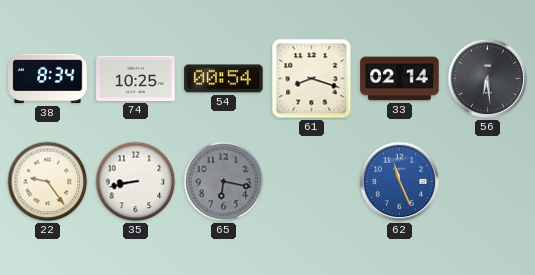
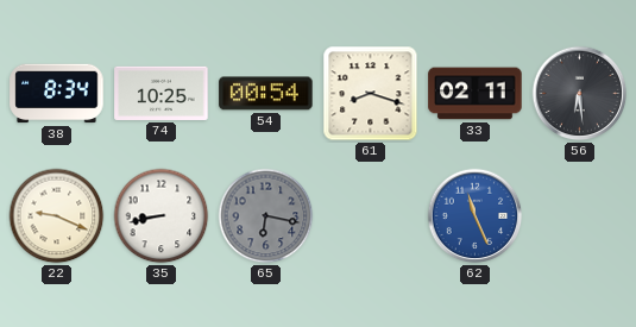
33: 02:14 -> 02:11 (476, 94)
22: 9:24 -> 9:19 (57, 216)
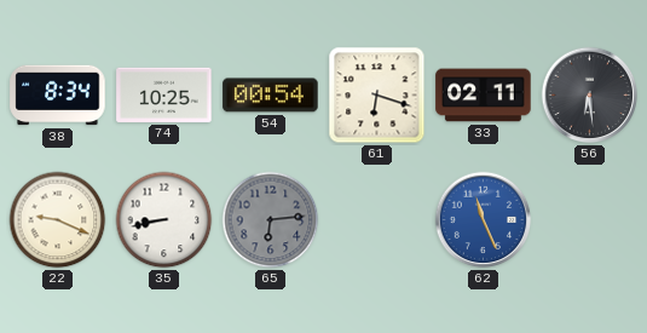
61: 8:18 -> 6:18 (377, 96)
65: 6:17 -> 6:14 (271, 220)
